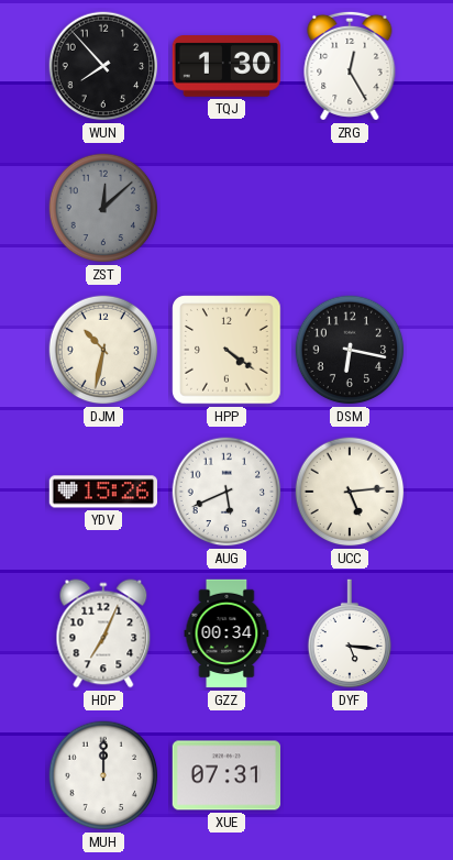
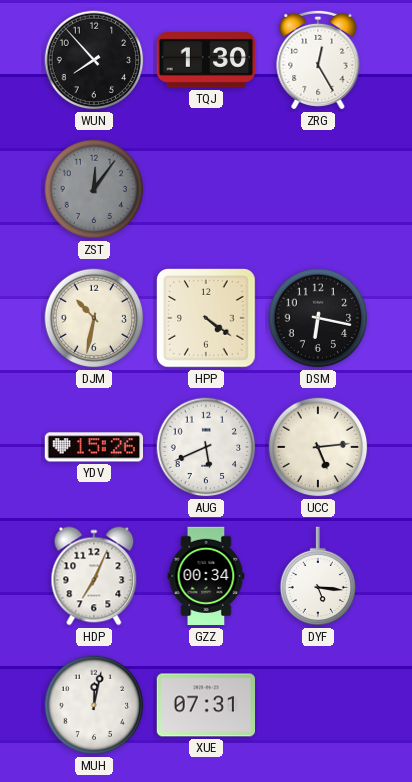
ZST: 12:08 -> 12:06 (94, 189)
MUH: 12:00 -> 12:02 (94, 705)
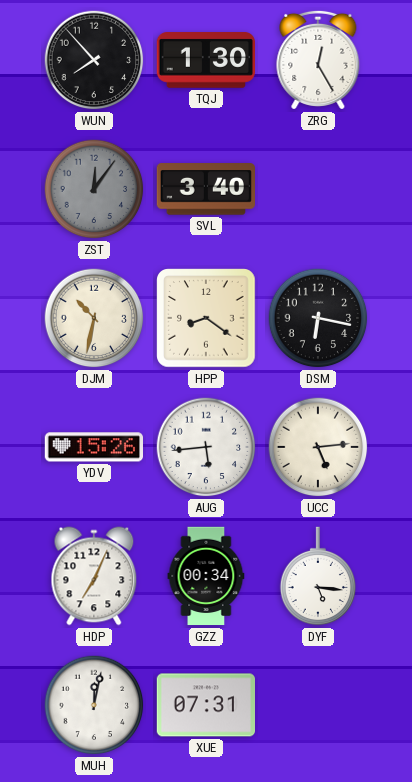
SVL: none -> 3:40 (205, 189)
HPP: 4:21 -> 8:21 (206, 318)
AUG: 5:41 -> 5:44 (206, 447)
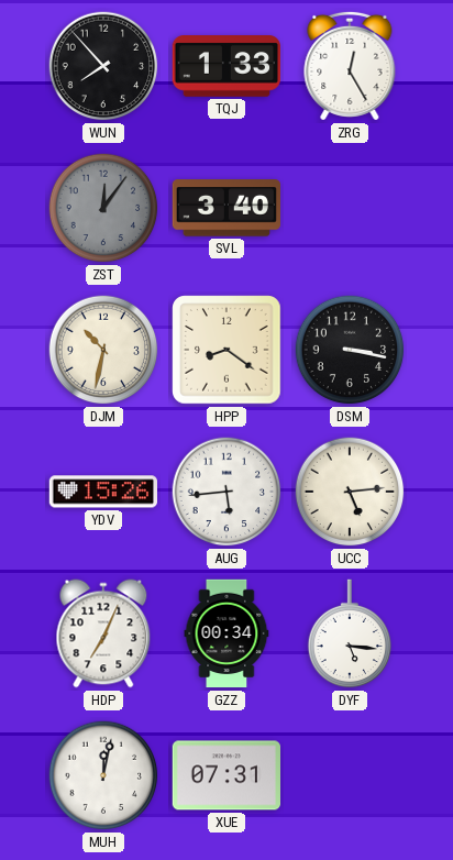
TQJ: 1:30 -> 1:33 (225, 66)
DSM: 6:17 -> 3:17 (350, 350)
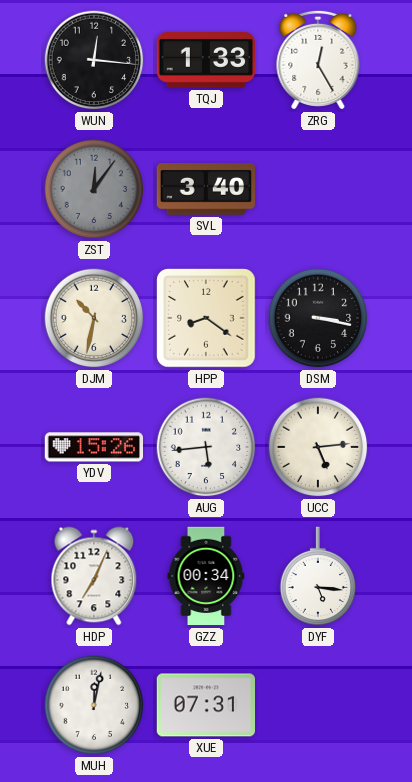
WUN: 7:53 -> 12:16 (94, 60)
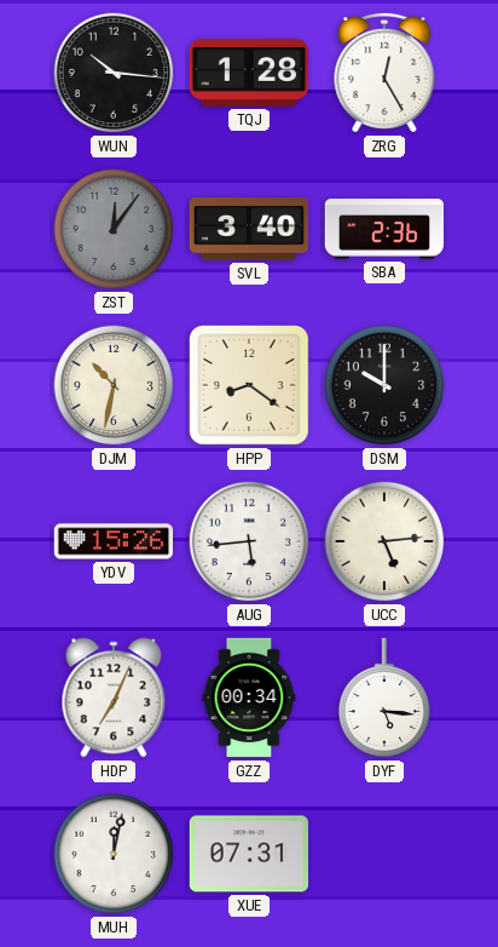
WUN: 12:16 -> 10:16 (114, 73)
TQJ: 1:33 -> 1:28 (248, 73)
SBA: none -> 2:36 (383, 229)
DSM: 3:17 -> 10:00 (384, 385)
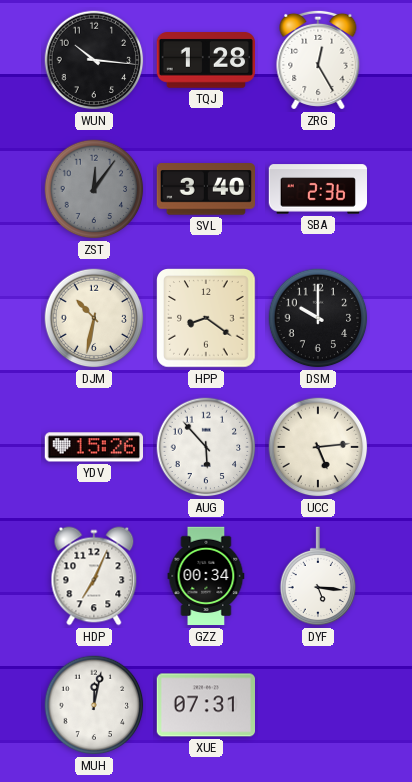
AUG: 5:44 -> 5:53 (206, 447)
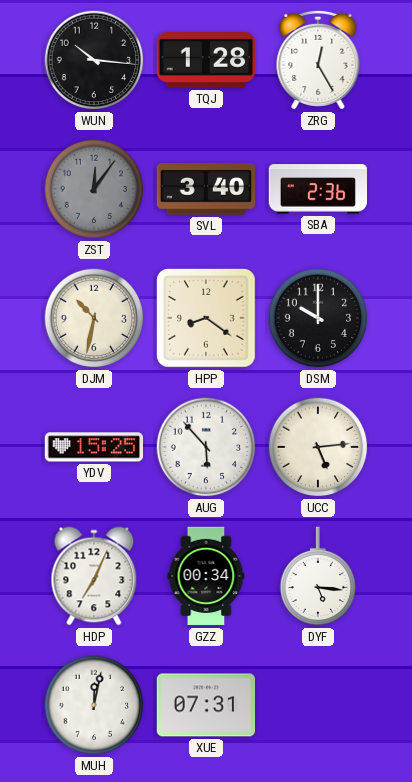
YDV: 15:26 -> 15:25 (93, 447)
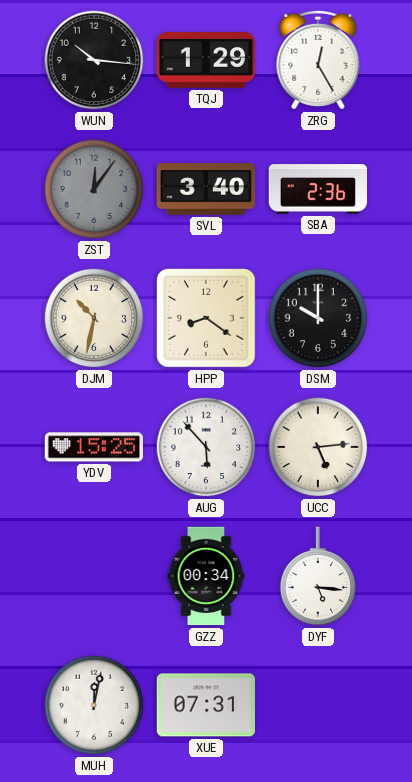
TQJ: 1:28 -> 1:29 (205, 60)
HDP: 7:04 -> none (94, 576)
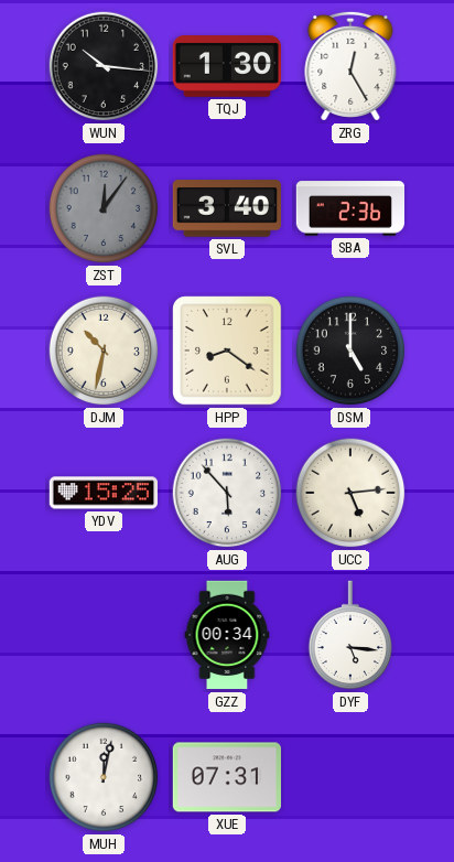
TQJ: 1:29 -> 1:30 (226, 66)
DSM: 10:00 -> 5:00 (350, 351)
